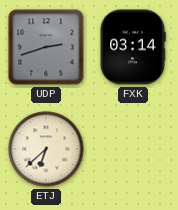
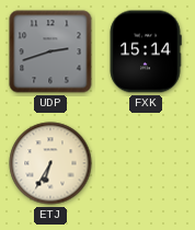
FXK: 03:14 -> 15:14 (146, 51)
ETJ: 6:38 -> 6:35 (50, 163)
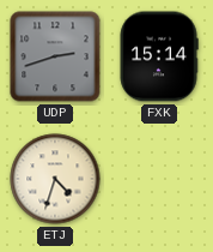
ETJ: 6:35 -> 4:33 (55, 179)
